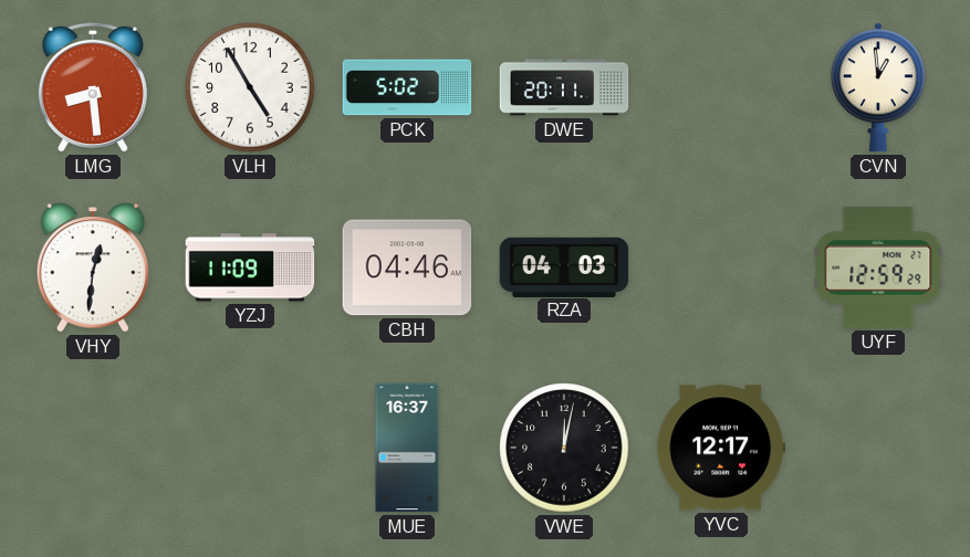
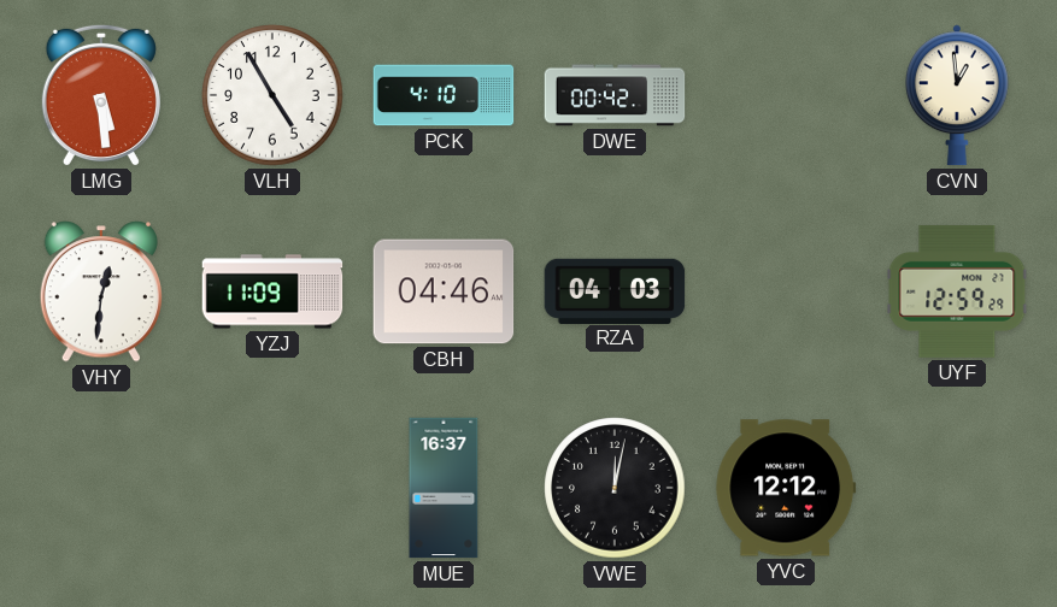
LMG: 8:29 -> 5:29 (101, 95)
PCK: 5:02 -> 4:10 (444, 95)
DWE: 20:11 -> 00:42 (615, 95)
YVC: 12:17 -> 12:12 (786, 488)
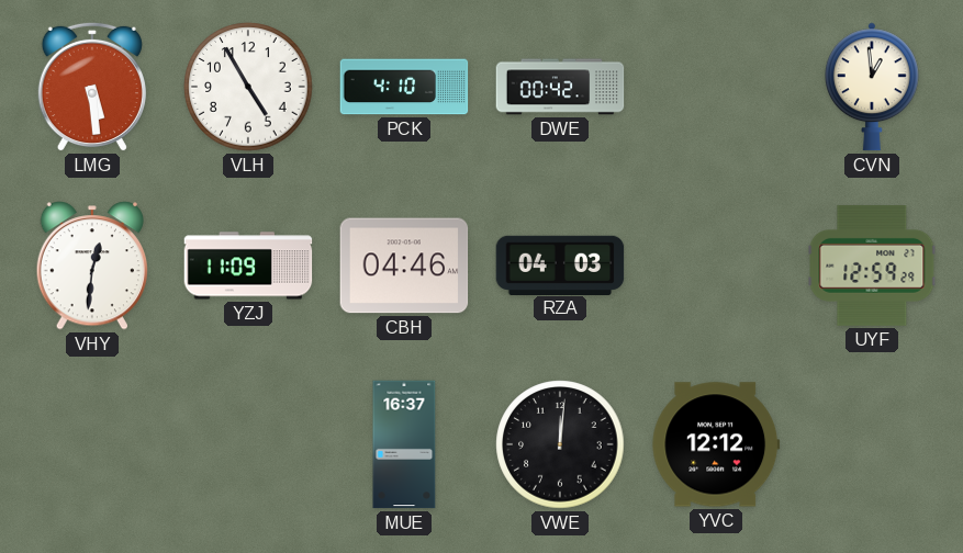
VWE: 12:02 -> 12:01 (560, 444)
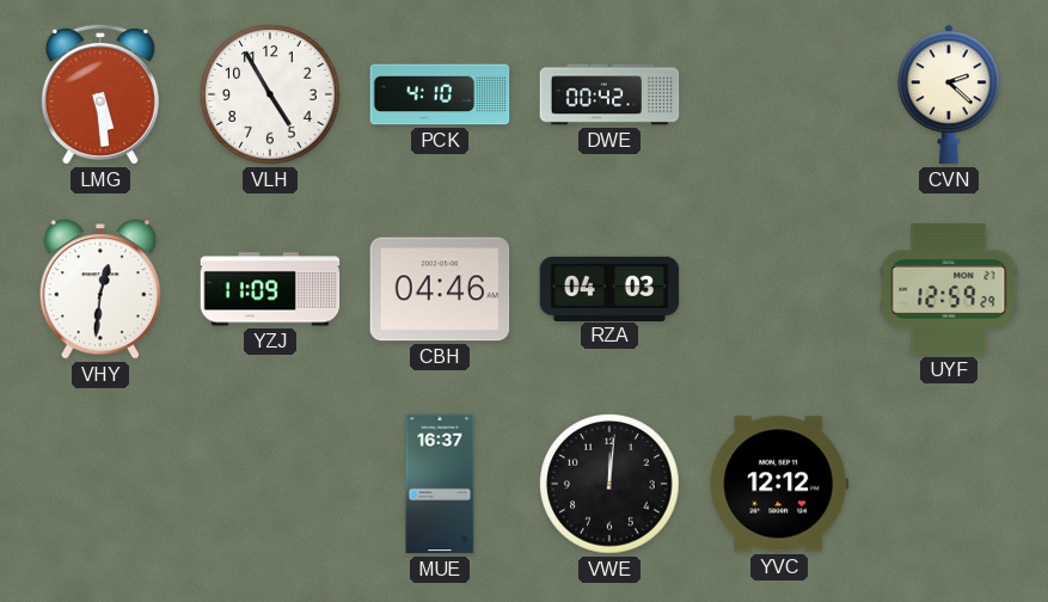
CVN: 12:59 -> 2:22 (949, 94)
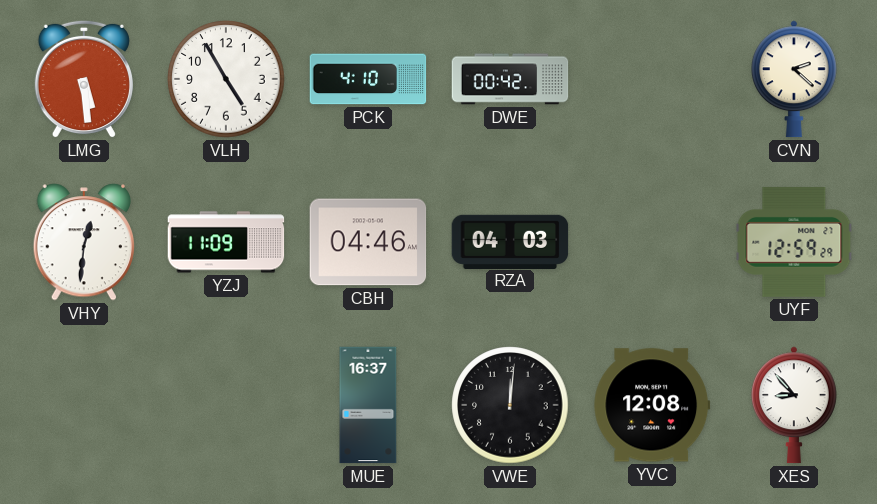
YVC: 12:12 -> 12:08 (652, 405)
XES: none -> 8:53 (794, 405)
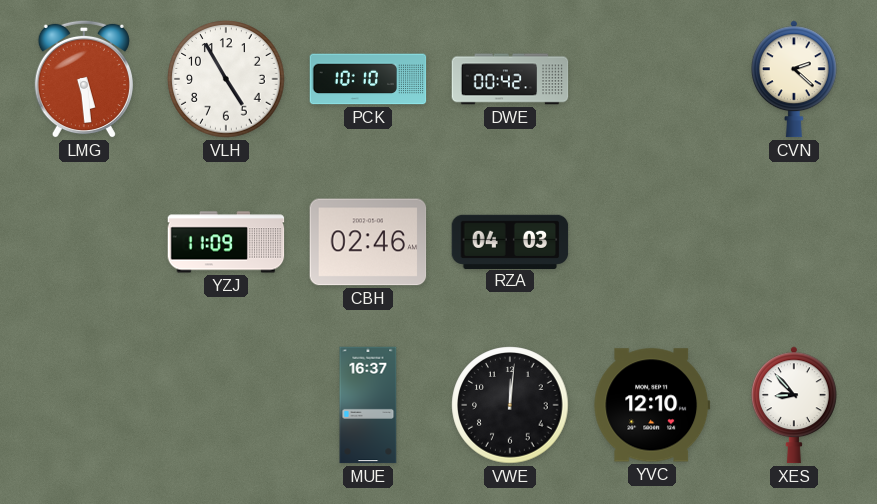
PCK: 4:10 -> 10:10 (368, 79)
VHY: 12:31 -> none (83, 242)
CBH: 04:46 -> 02:46 (368, 242)
UYF: 12:59 -> none (794, 242)
YVC: 12:08 -> 12:10 (652, 405)
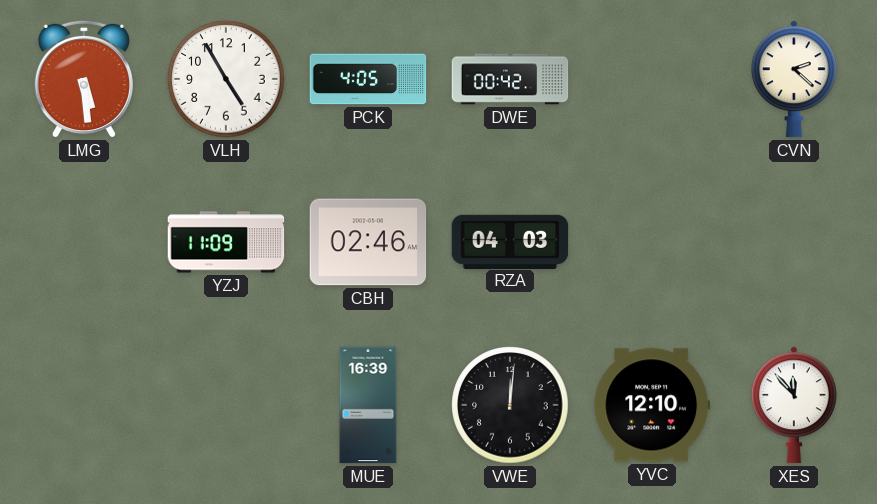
PCK: 10:10 -> 4:05 (368, 79)
MUE: 16:37 -> 16:39 (368, 405)
XES: 8:53 -> 11:53 (794, 405)
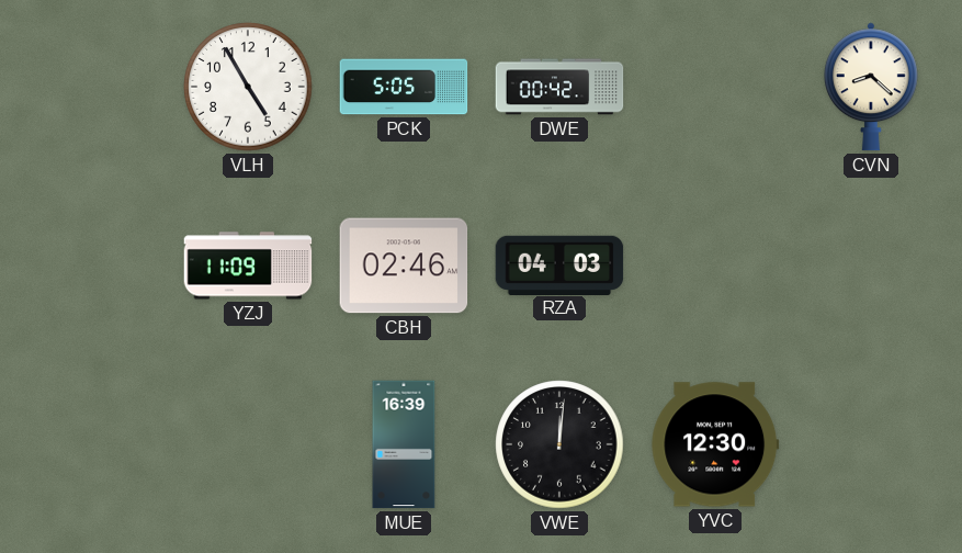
LMG: 5:29 -> none (84, 79)
PCK: 4:05 -> 5:05 (404, 87)
CVN: 2:22 -> 8:22 (871, 87)
YVC: 12:10 -> 12:30 (715, 444)
XES: 11:53 -> none (794, 405)
